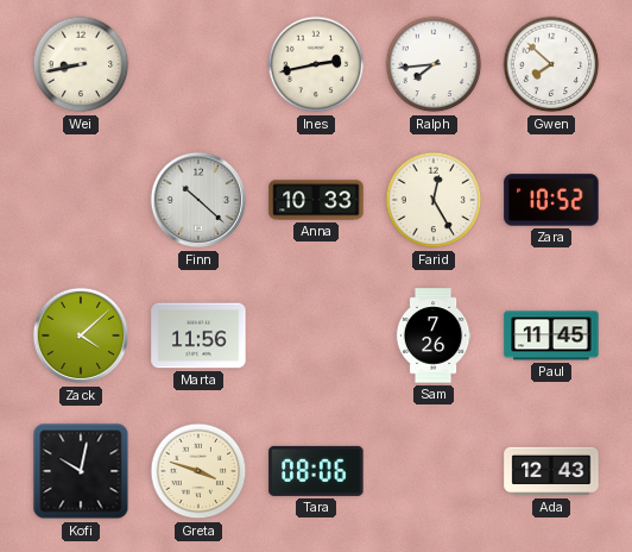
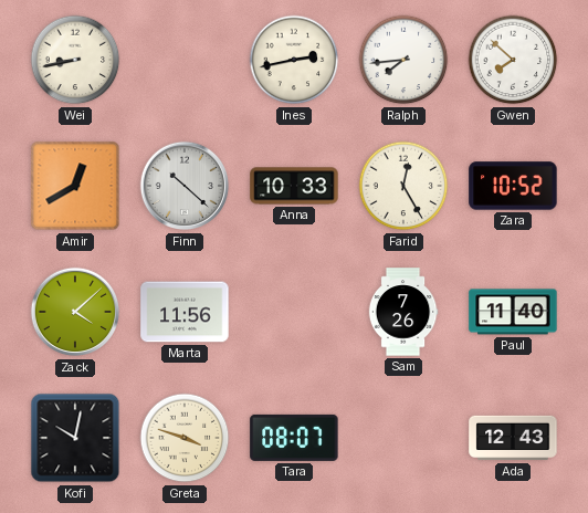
Amir: none -> 12:40 (75, 186)
Paul: 11:45 -> 11:40 (513, 312)
Tara: 08:06 -> 08:07 (294, 438)
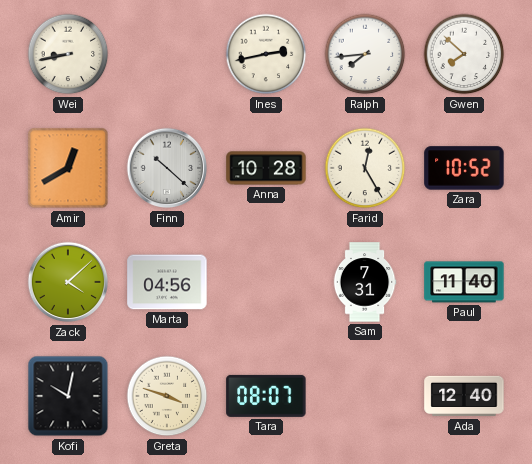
Anna: 10:33 -> 10:28 (266, 168)
Marta: 11:56 -> 04:56 (167, 282)
Sam: 7:26 -> 7:31 (365, 282)
Ada: 12:43 -> 12:40 (464, 396)
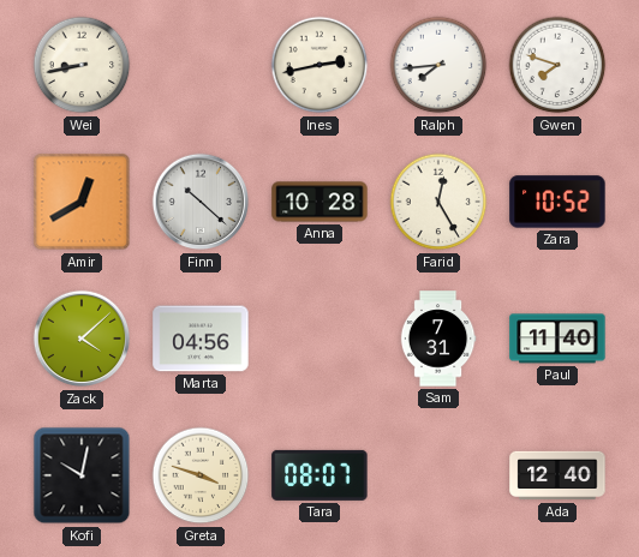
Gwen: 7:52 -> 7:48 (557, 65)
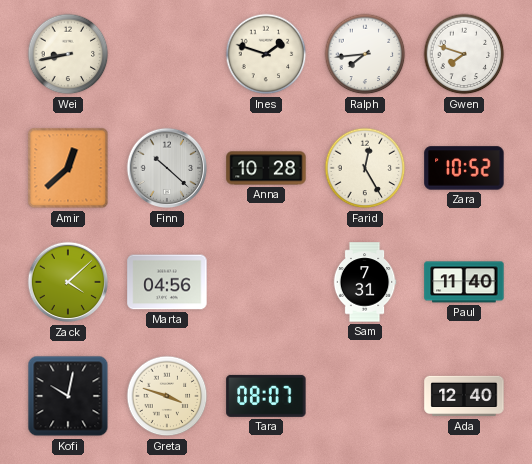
Ines: 2:43 -> 1:48 (266, 54)
Amir: 12:40 -> 12:38 (68, 168)
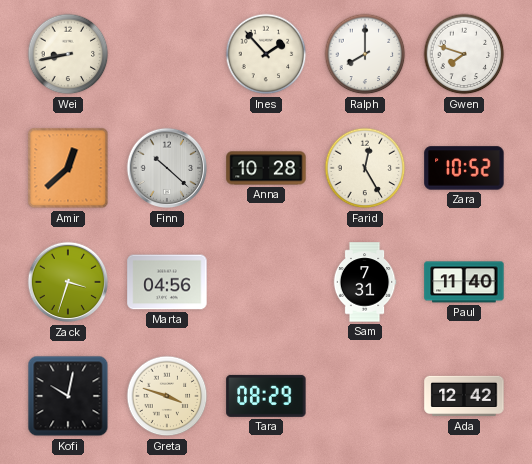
Ines: 1:48 -> 1:53 (266, 54)
Ralph: 7:44 -> 8:00 (365, 54)
Zack: 4:08 -> 3:33 (68, 282)
Tara: 08:07 -> 08:29 (266, 396)
Ada: 12:40 -> 12:42 (464, 396)
